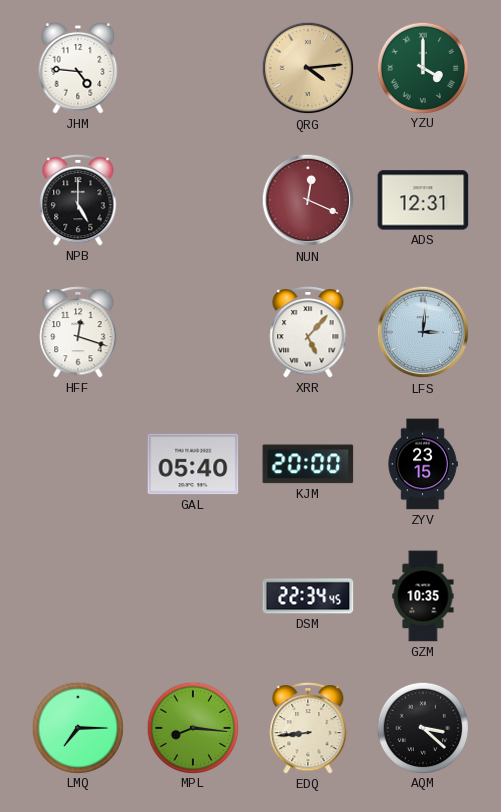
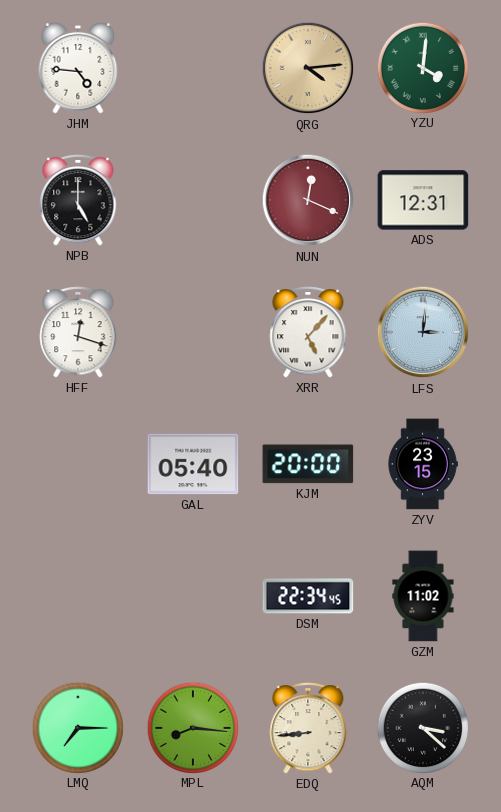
YZU: 4:00 -> 4:01 (422, 67)
GZM: 10:35 -> 11:02 (423, 596)
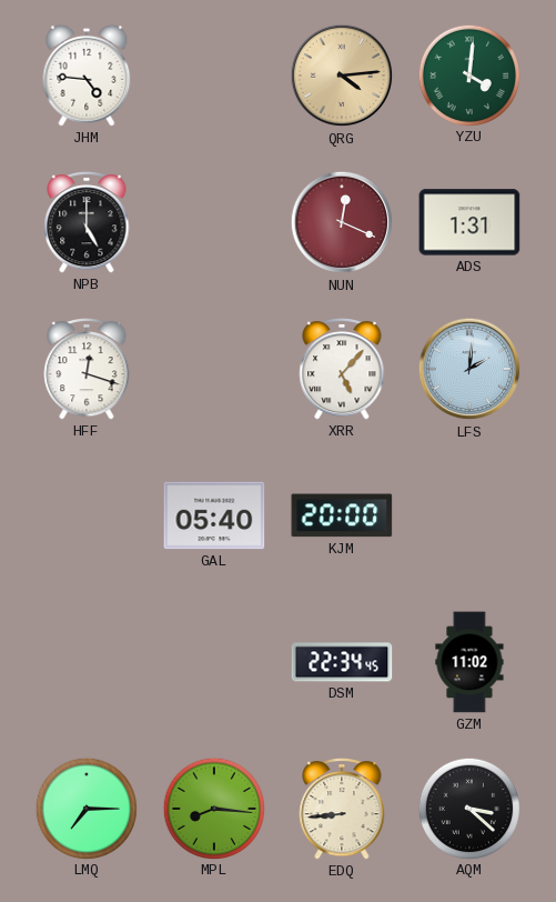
ADS: 12:31 -> 1:31 (469, 222)
LFS: 3:01 -> 2:01 (469, 369)
ZYV: 23:15 -> none (423, 464)
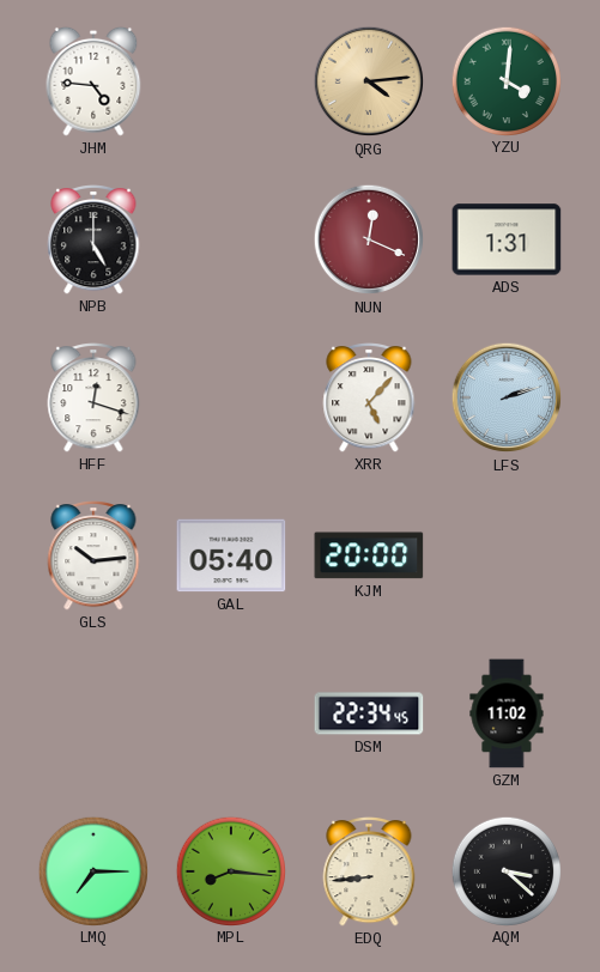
LFS: 2:01 -> 2:12 (507, 397)
GLS: none -> 10:14 (93, 557)
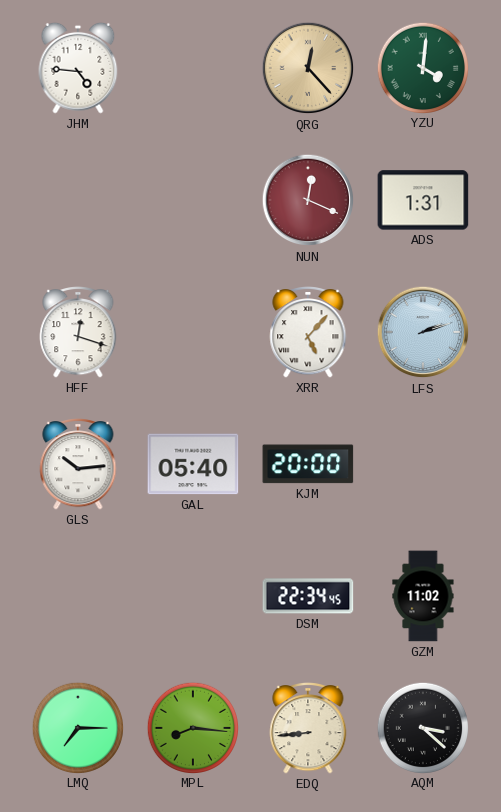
QRG: 4:14 -> 12:23 (308, 68)
NPB: 5:00 -> none (93, 241)
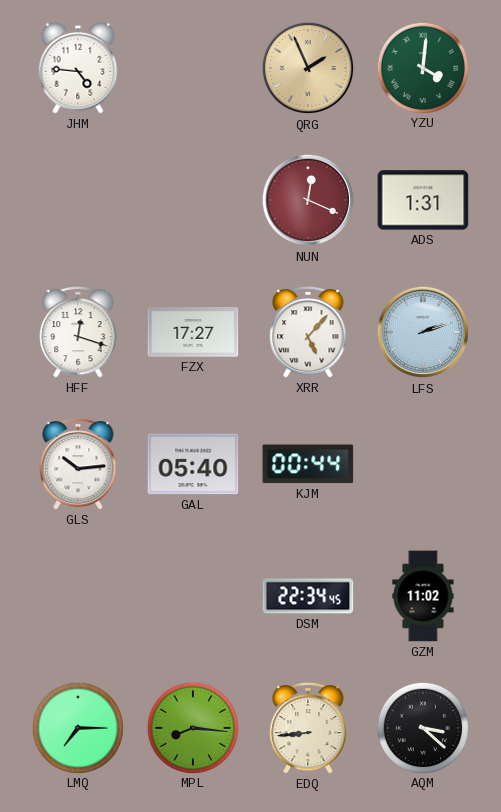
QRG: 12:23 -> 1:56 (308, 68)
FZX: none -> 17:27 (193, 332)
KJM: 20:00 -> 00:44 (308, 464)
